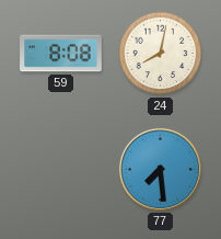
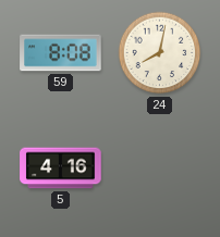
5: none -> 4:16 (61, 169)
77: 7:29 -> none (160, 169)
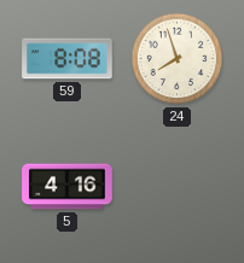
24: 8:02 -> 7:57 (178, 59)
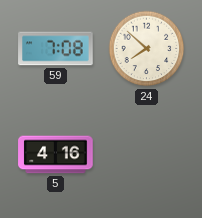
59: 8:08 -> 7:08 (56, 49)
24: 7:57 -> 7:52 (147, 49)
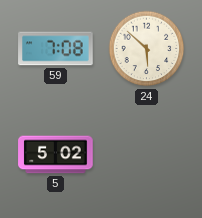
24: 7:52 -> 5:52 (147, 49)
5: 4:16 -> 5:02 (56, 155)
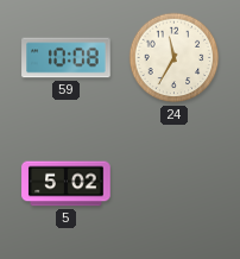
59: 7:08 -> 10:08 (67, 58)
24: 5:52 -> 11:35 (175, 58)
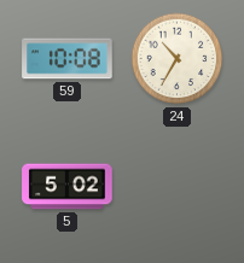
24: 11:35 -> 10:35 (178, 59)
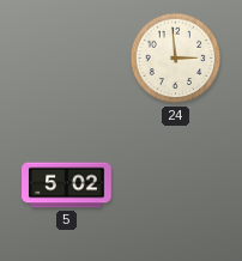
59: 10:08 -> none (68, 59)
24: 10:35 -> 2:59 (176, 59)
